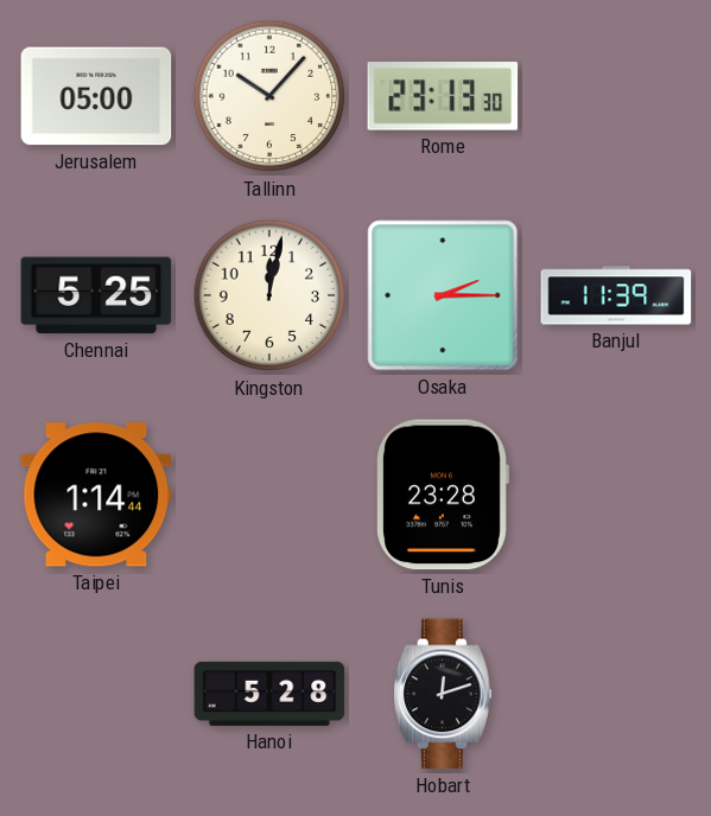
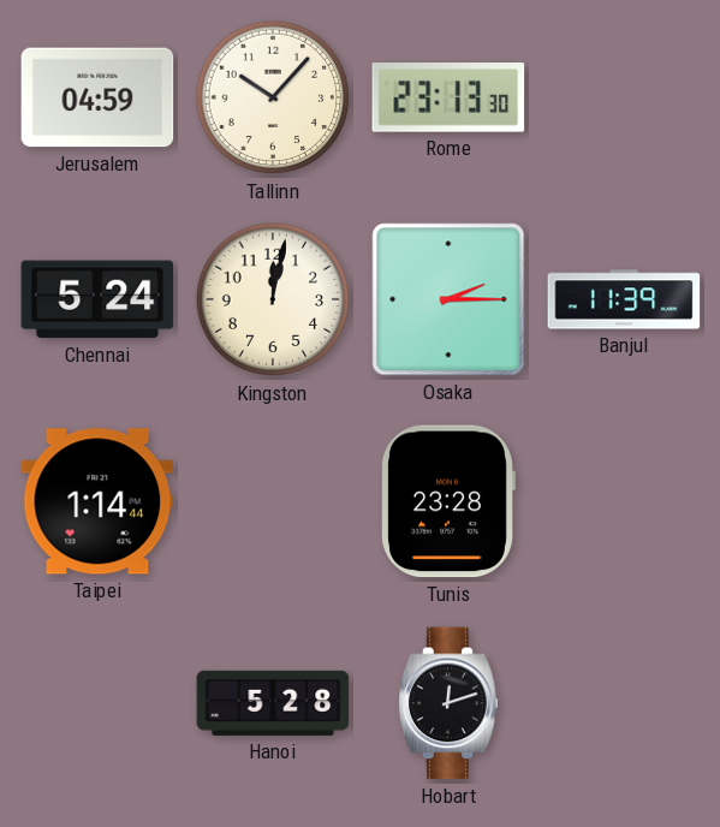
Jerusalem: 05:00 -> 04:59 (97, 97)
Chennai: 5:25 -> 5:24 (97, 299)
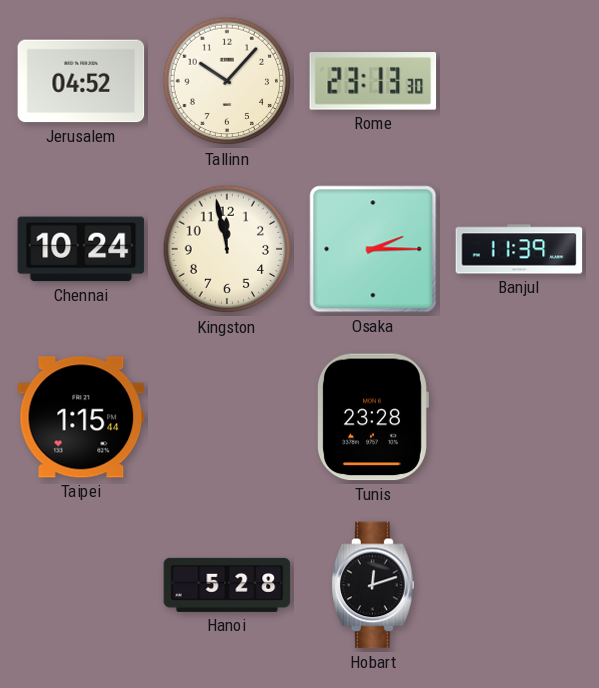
Jerusalem: 04:59 -> 04:52 (81, 81)
Chennai: 5:24 -> 10:24 (81, 249)
Kingston: 12:02 -> 11:58 (227, 249)
Taipei: 1:14 -> 1:15 (81, 417)
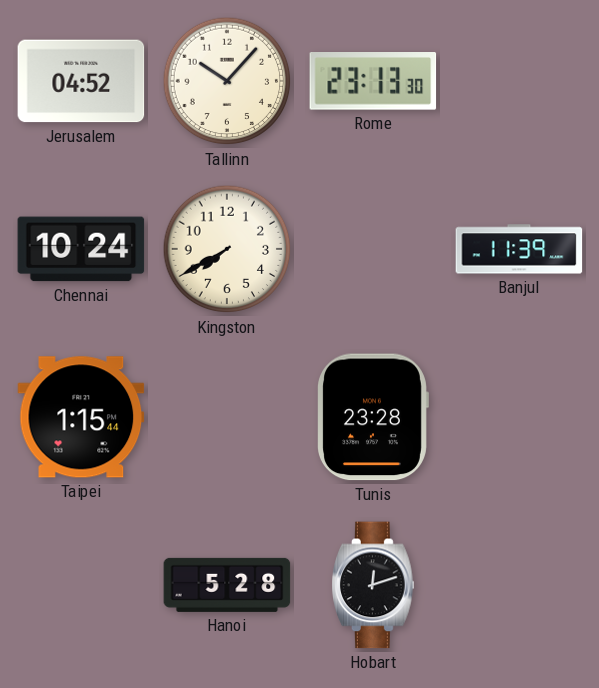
Kingston: 11:58 -> 7:40 (227, 249)
Osaka: 2:15 -> none (373, 249)
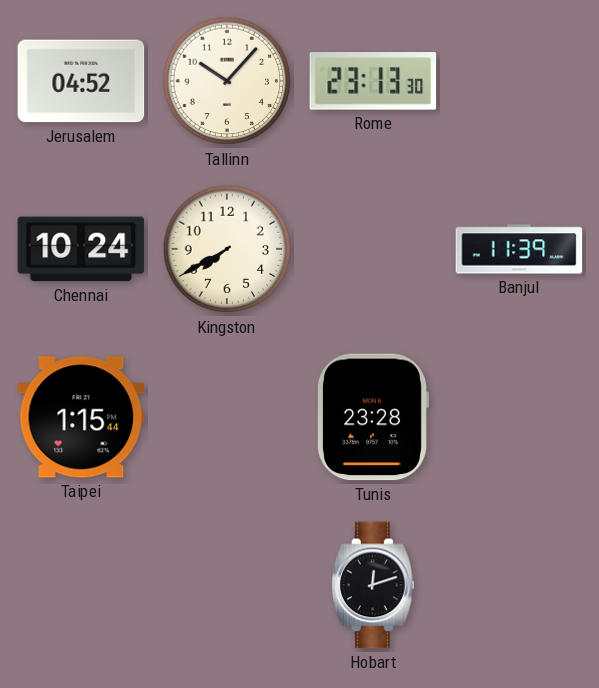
Hanoi: 5:28 -> none (227, 585)
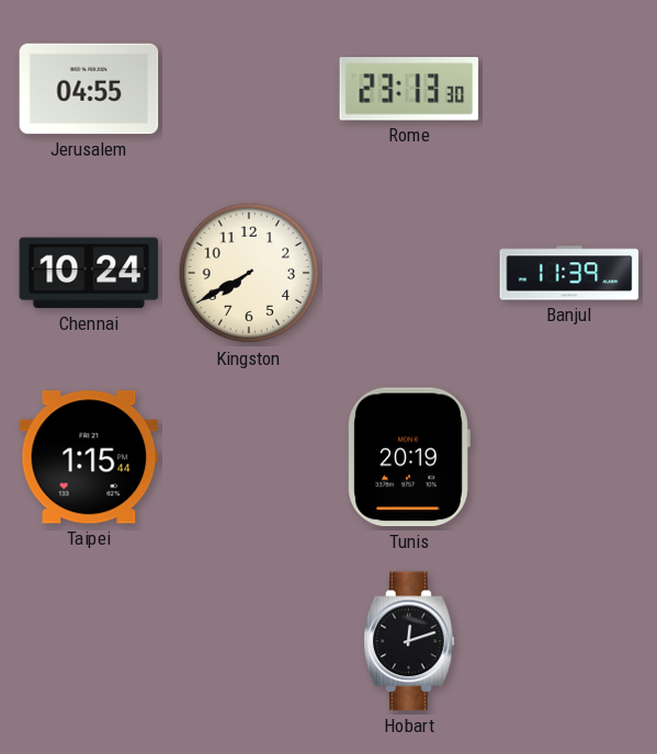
Jerusalem: 04:52 -> 04:55 (89, 89)
Tallinn: 10:07 -> none (227, 81)
Tunis: 23:28 -> 20:19 (409, 457)
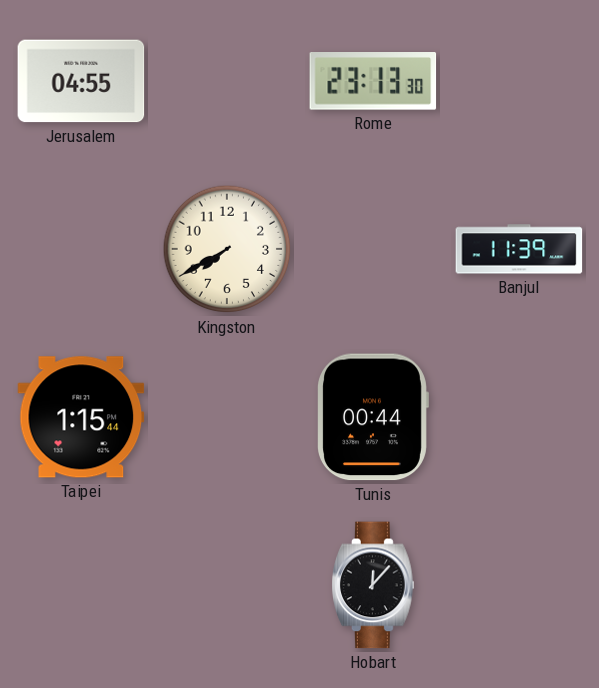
Chennai: 10:24 -> none (89, 273)
Tunis: 20:19 -> 00:44 (373, 417)
Hobart: 12:12 -> 12:07 (373, 585)
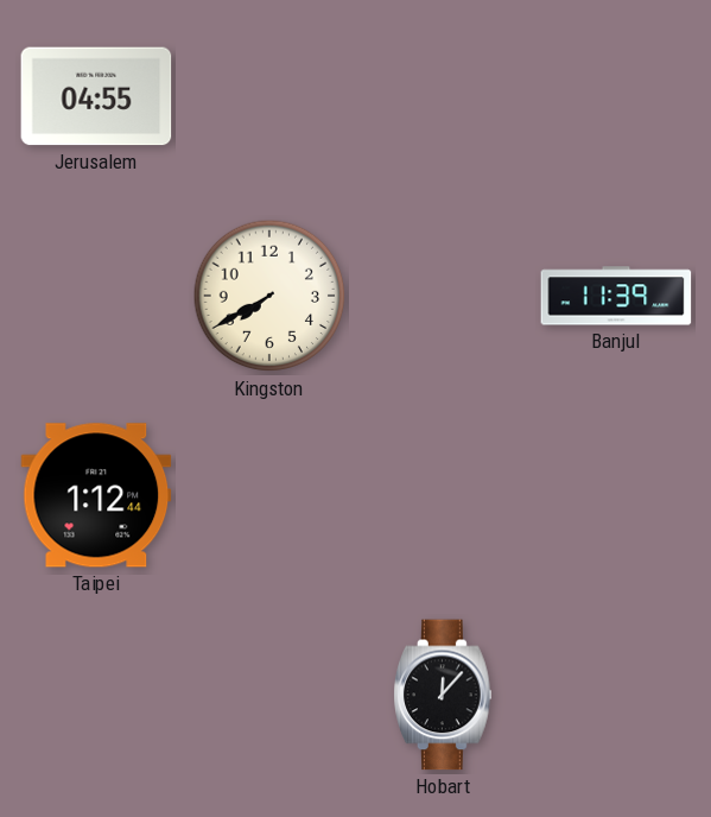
Rome: 23:13 -> none (373, 82)
Taipei: 1:15 -> 1:12 (96, 495)
Tunis: 00:44 -> none (373, 417)
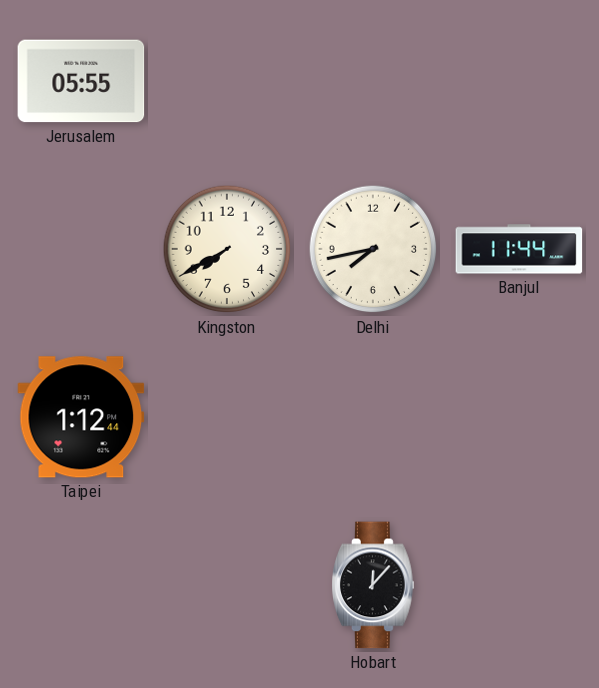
Jerusalem: 04:55 -> 05:55 (81, 81)
Delhi: none -> 7:43 (373, 249)
Banjul: 11:39 -> 11:44 (519, 249)
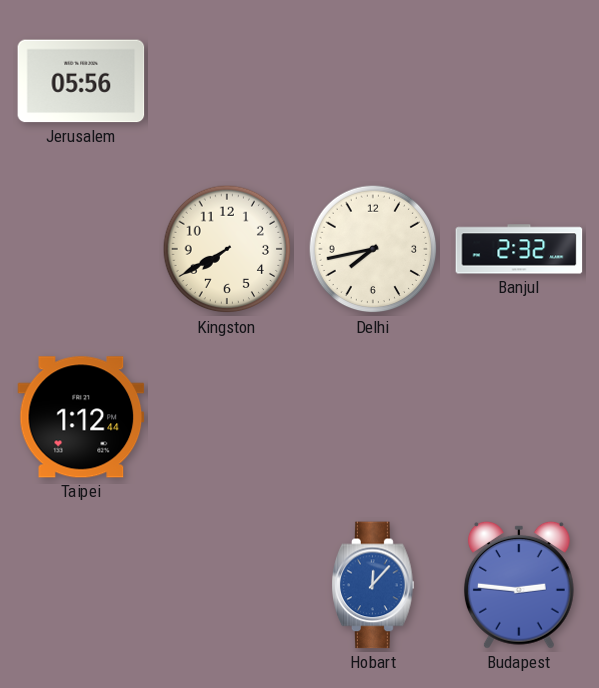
Jerusalem: 05:55 -> 05:56 (81, 81)
Banjul: 11:44 -> 2:32 (519, 249)
Hobart dial: black -> blue (373, 585)
Budapest: none -> 2:46 (519, 585)
